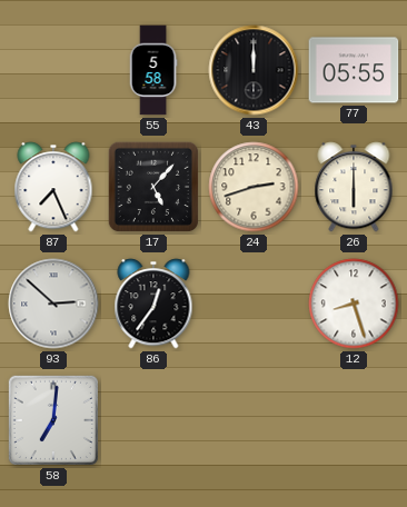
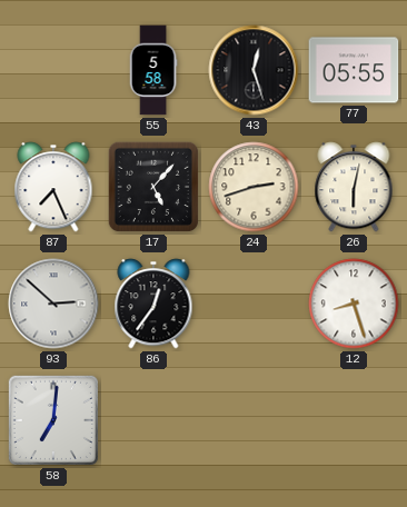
43: 12:00 -> 12:27 (254, 70)
26: 6:00 -> 6:02 (354, 187)
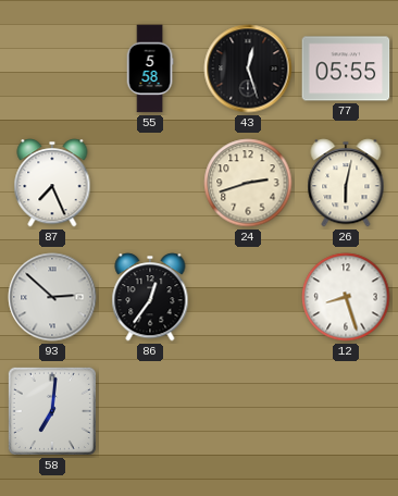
17: 5:07 -> none (153, 187)
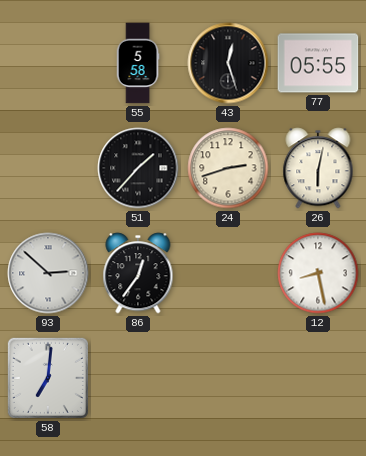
87: 7:26 -> none (52, 183)
51: none -> 1:37 (138, 168)
12: 8:27 -> 8:28 (318, 273)
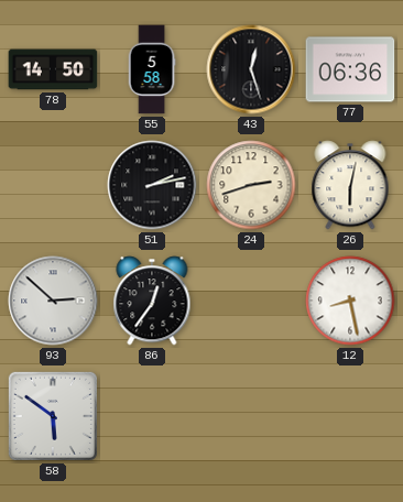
78: none -> 14:50 (53, 69)
77: 05:55 -> 06:36 (350, 69)
51: 1:37 -> 2:13 (152, 185)
58: 7:01 -> 5:51 (53, 416)
